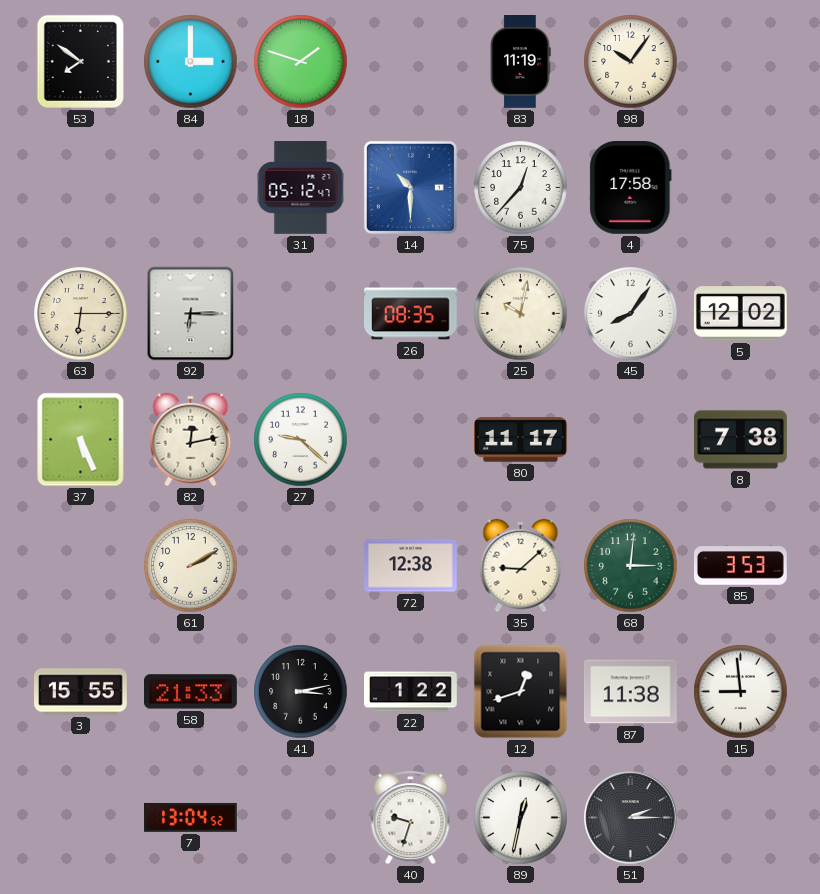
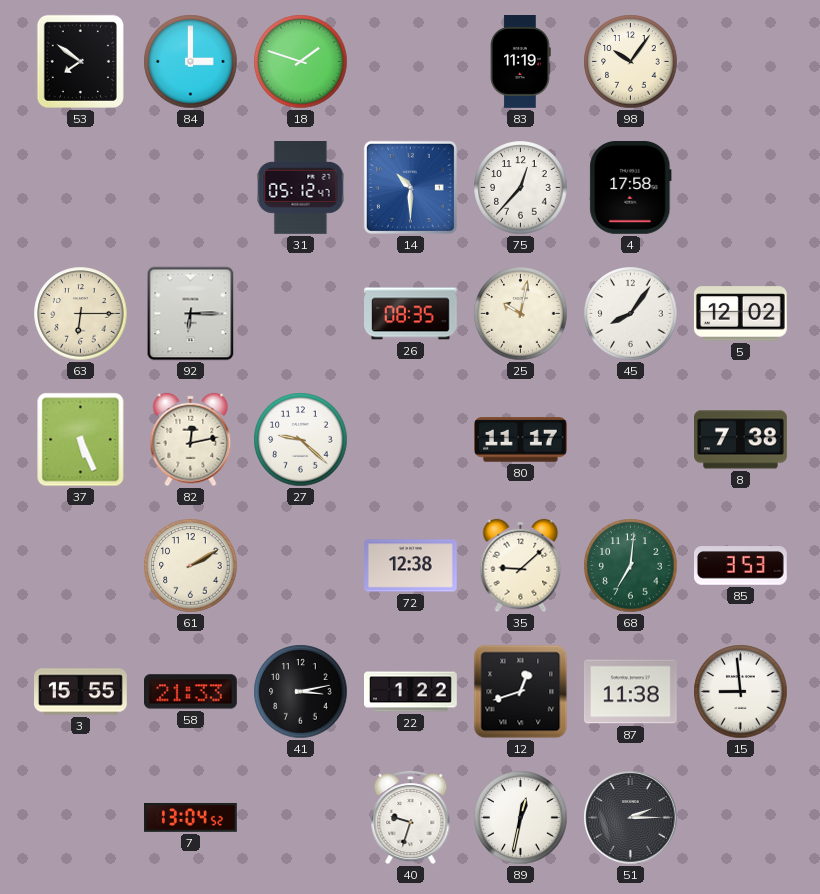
68: 3:01 -> 7:01 (631, 566)
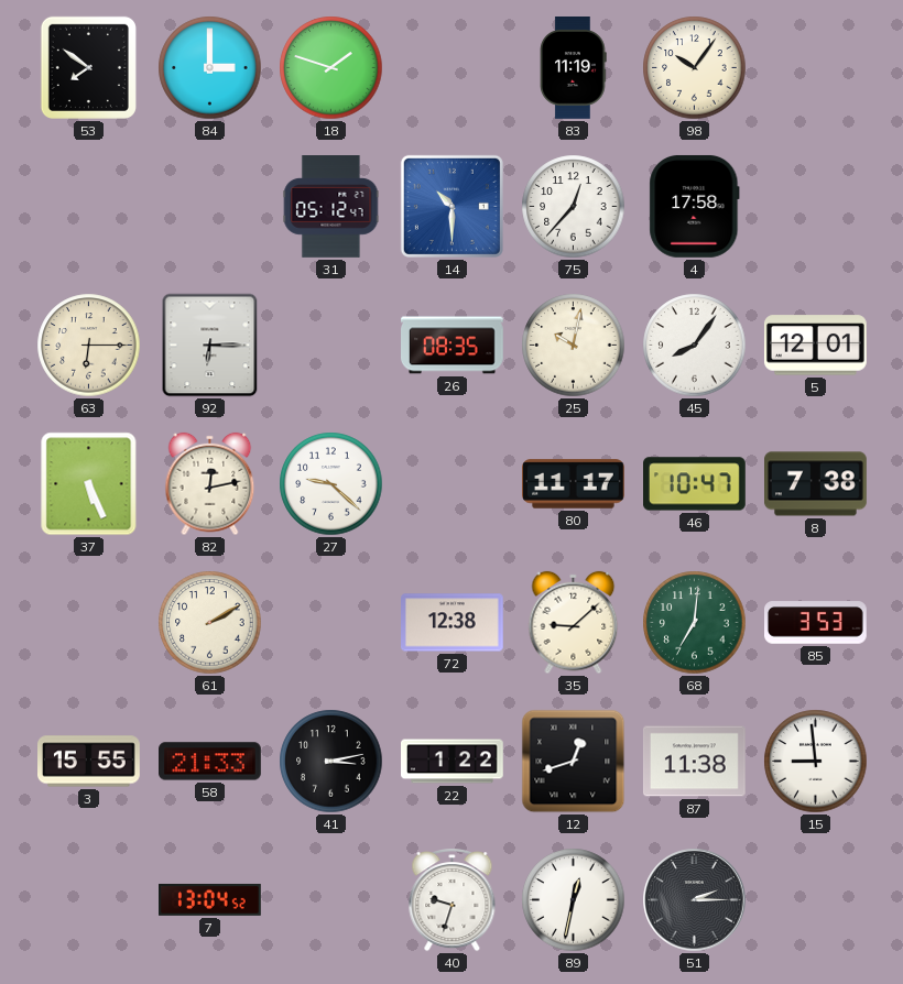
5: 12:02 -> 12:01 (815, 346)
46: none -> 10:47 (695, 484)
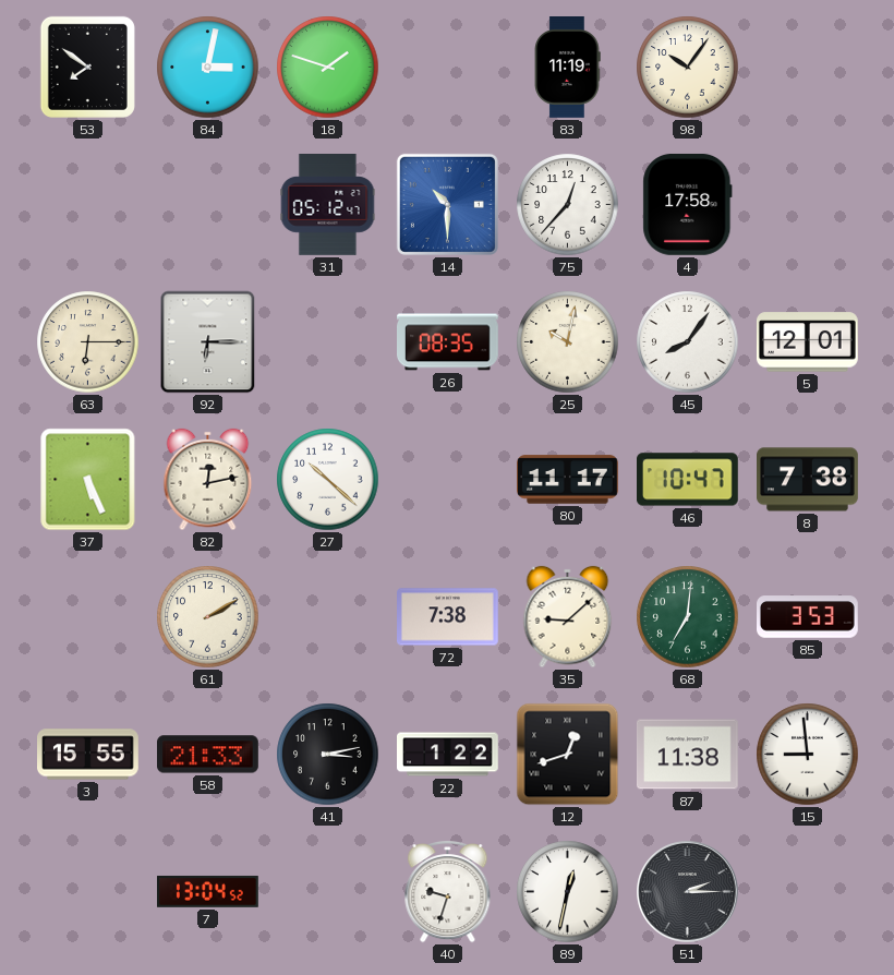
84: 3:00 -> 3:02 (208, 68)
27: 9:22 -> 10:22 (328, 480)
72: 12:38 -> 7:38 (448, 617)
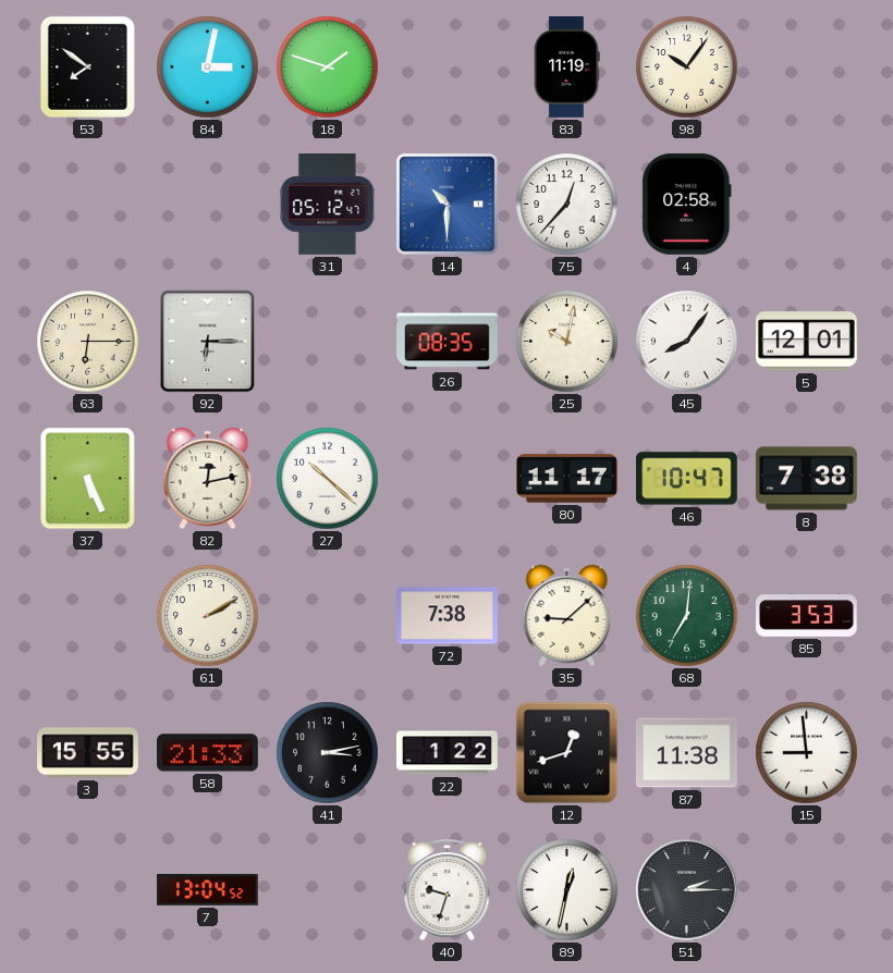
4: 17:58 -> 02:58 (687, 205)
